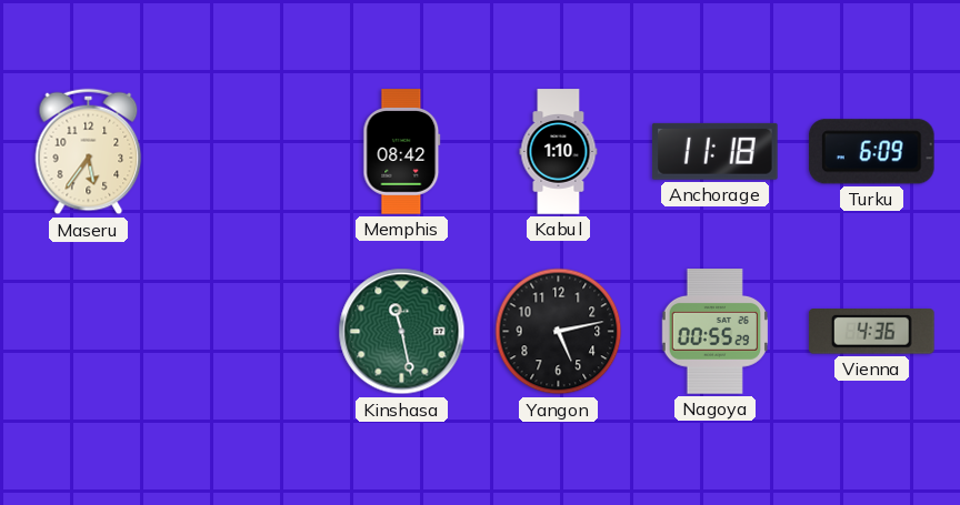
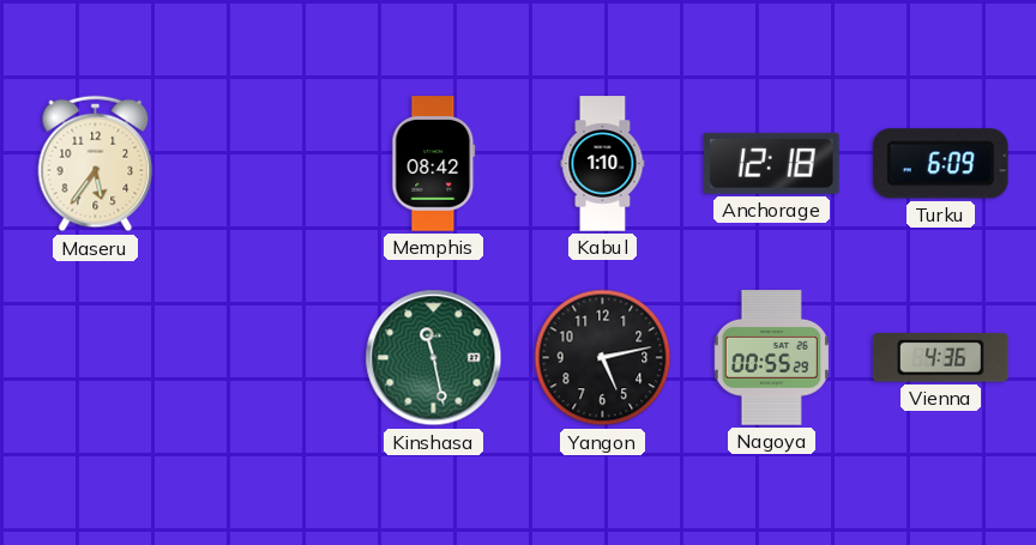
Anchorage: 11:18 -> 12:18 (771, 163)
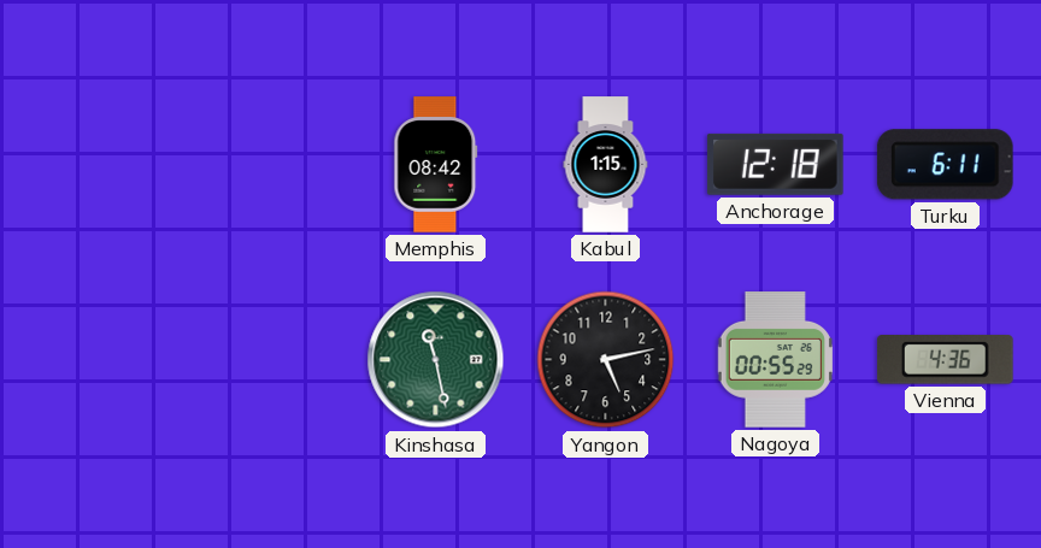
Maseru: 5:36 -> none (96, 164)
Kabul: 1:10 -> 1:15 (606, 165)
Turku: 6:09 -> 6:11 (945, 165)
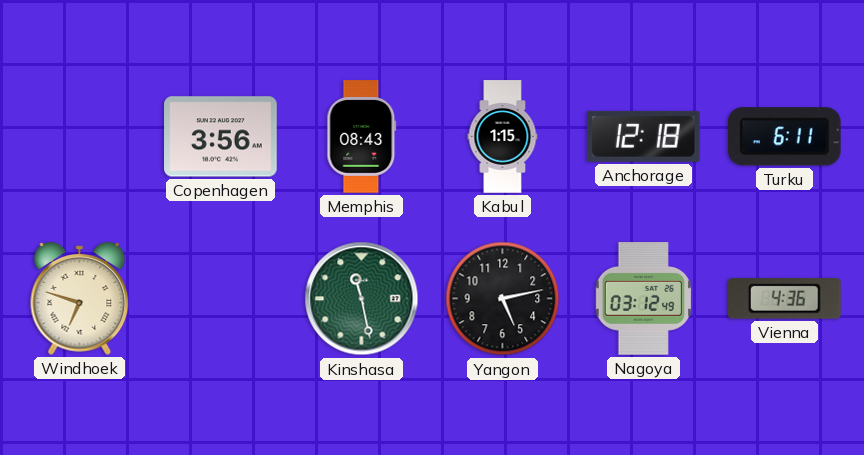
Copenhagen: none -> 3:56 (221, 137)
Memphis: 08:42 -> 08:43 (362, 137)
Windhoek: none -> 6:48 (80, 298)
Nagoya: 00:55 -> 03:12 (643, 299)
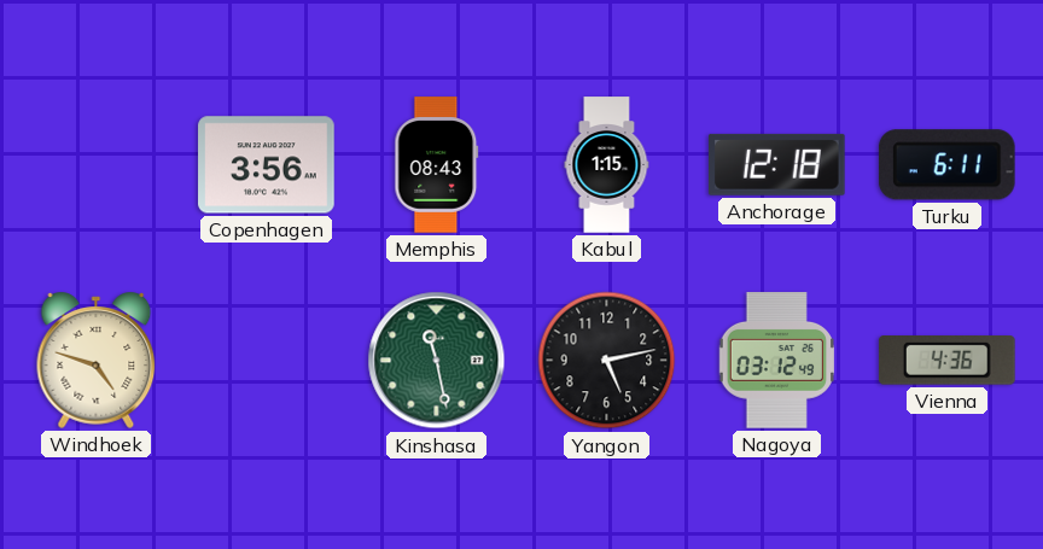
Windhoek: 6:48 -> 4:48 (97, 360)
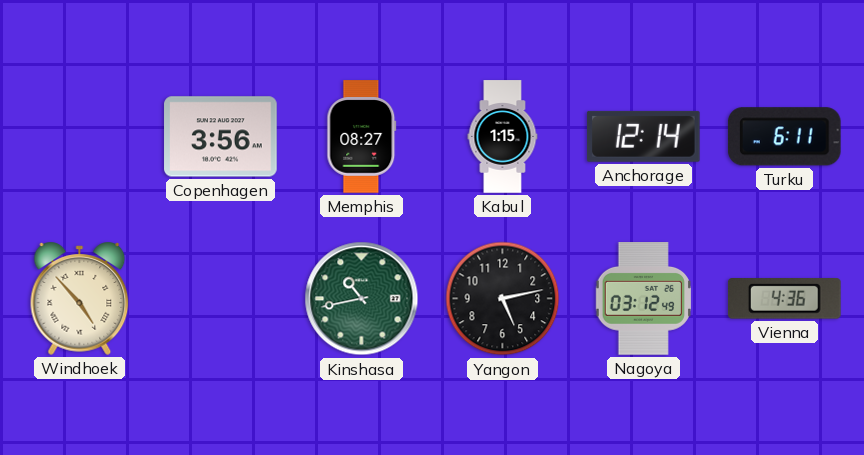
Memphis: 08:43 -> 08:27 (362, 137)
Anchorage: 12:18 -> 12:14 (643, 136)
Windhoek: 4:48 -> 4:53 (80, 298)
Kinshasa: 11:28 -> 10:43 (362, 299)
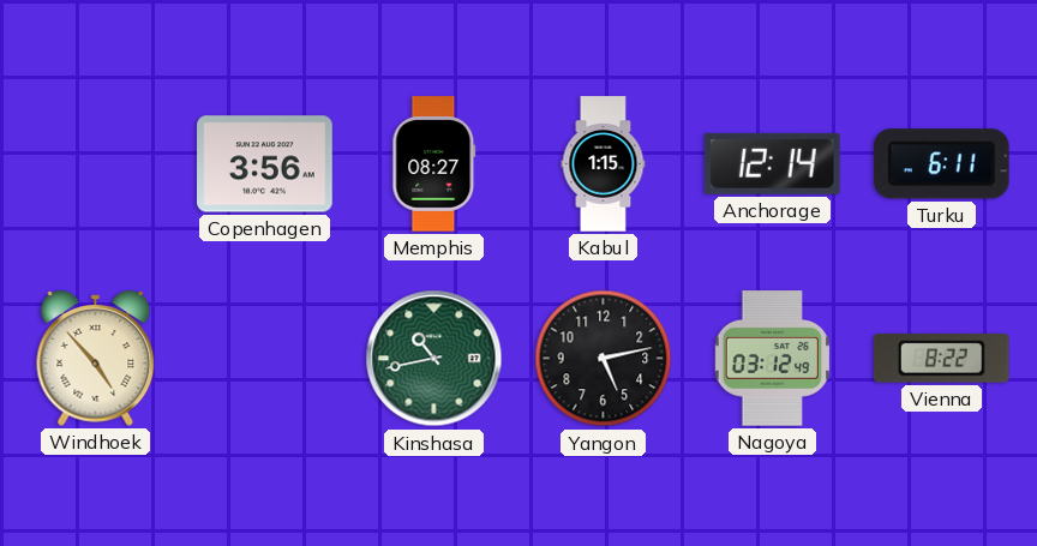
Vienna: 4:36 -> 8:22 (942, 359)
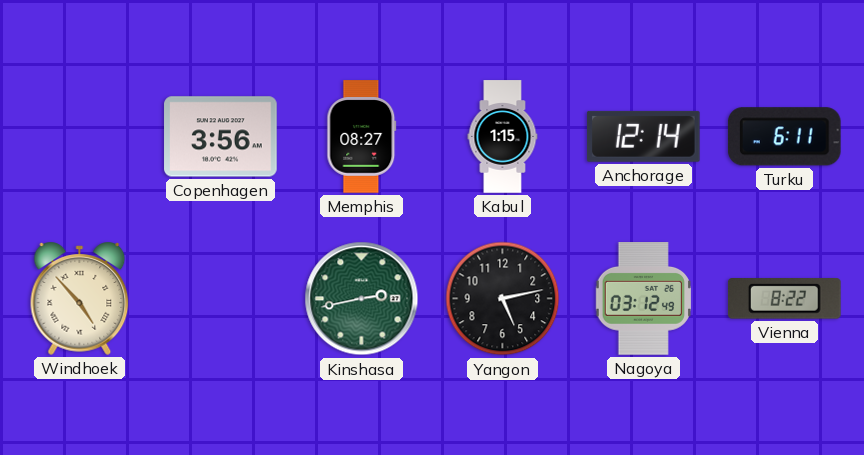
Kinshasa: 10:43 -> 2:43 (362, 299)
